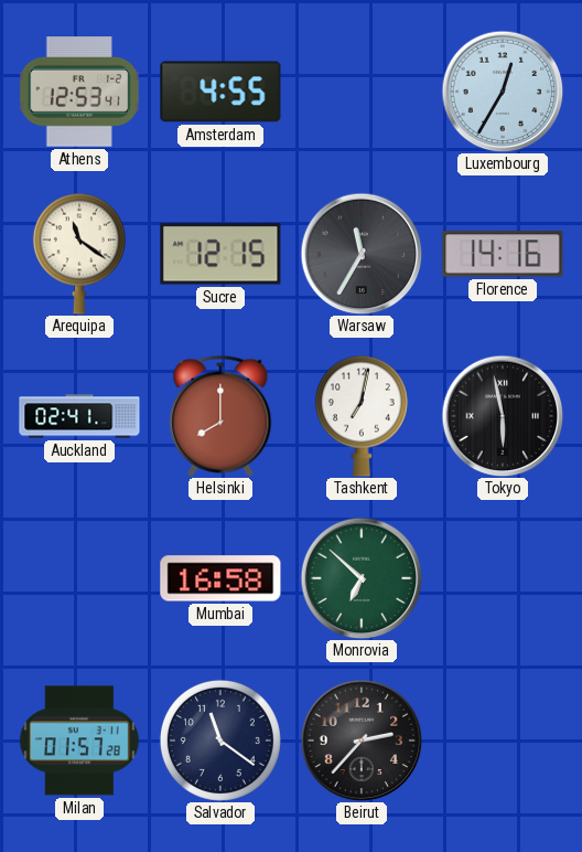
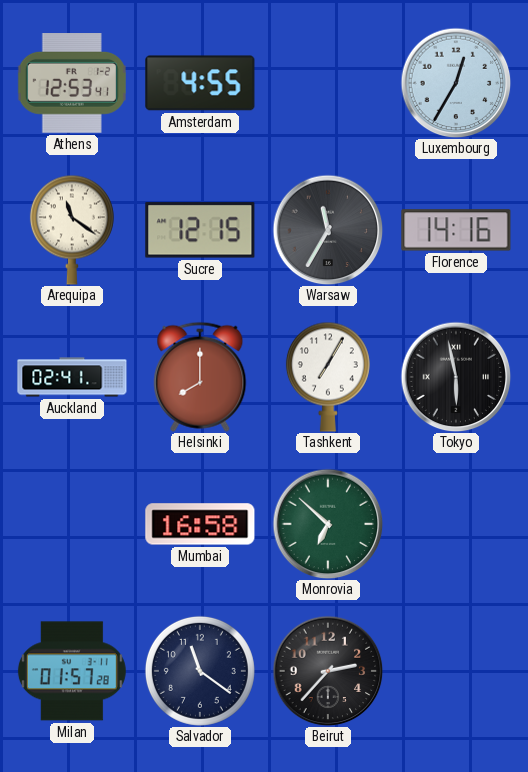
Tashkent: 7:02 -> 7:05 (328, 377)
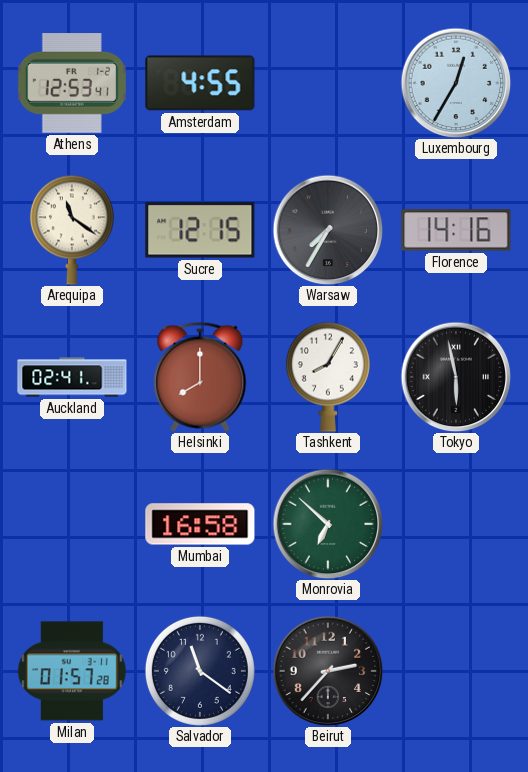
Warsaw: 11:35 -> 7:35 (328, 230)
Tashkent: 7:05 -> 8:05 (328, 377)
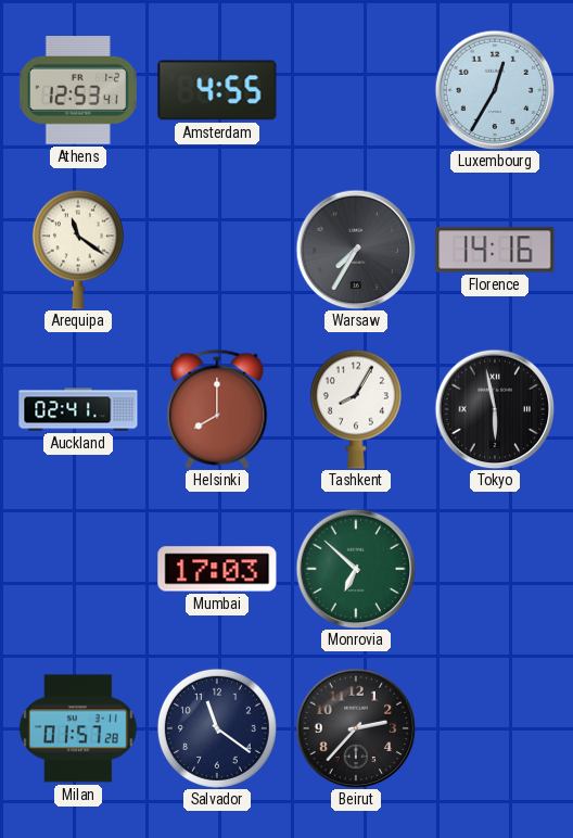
Sucre: 12:15 -> none (200, 230)
Mumbai: 16:58 -> 17:03 (217, 569)
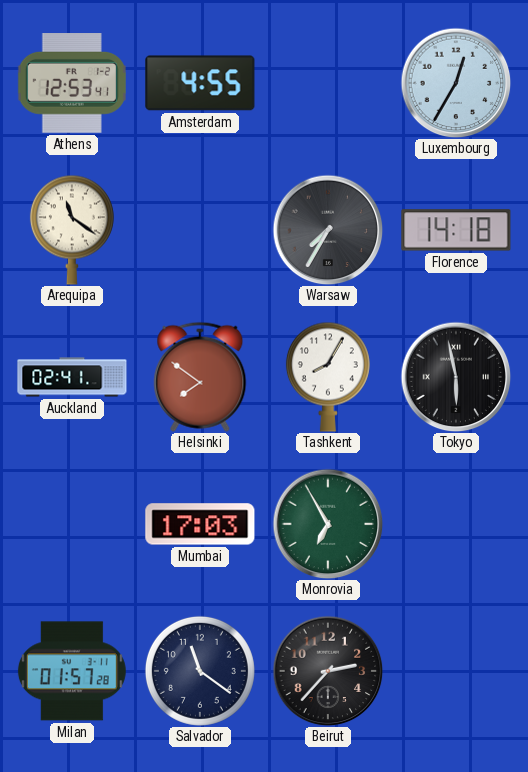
Florence: 14:16 -> 14:18 (456, 230)
Helsinki: 8:00 -> 7:51 (200, 377)
Monrovia: 6:52 -> 6:55 (328, 524)
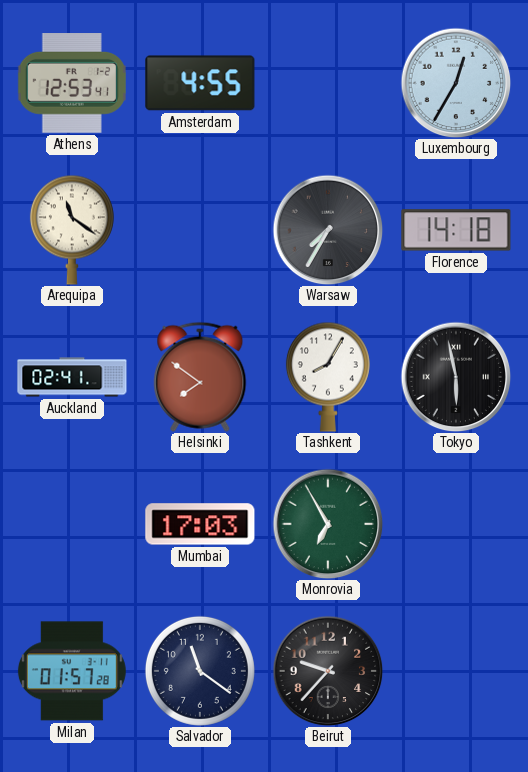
Beirut: 2:37 -> 9:37 (328, 671)
